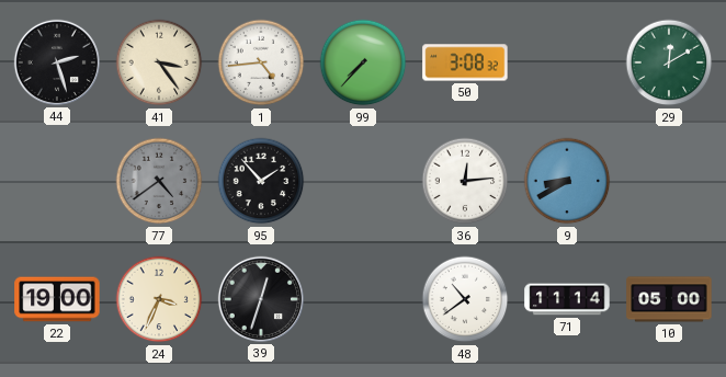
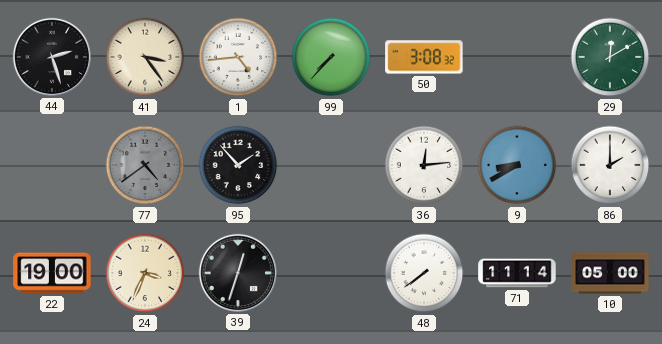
86: none -> 2:00 (610, 165)
48: 10:39 -> 7:39 (424, 273)
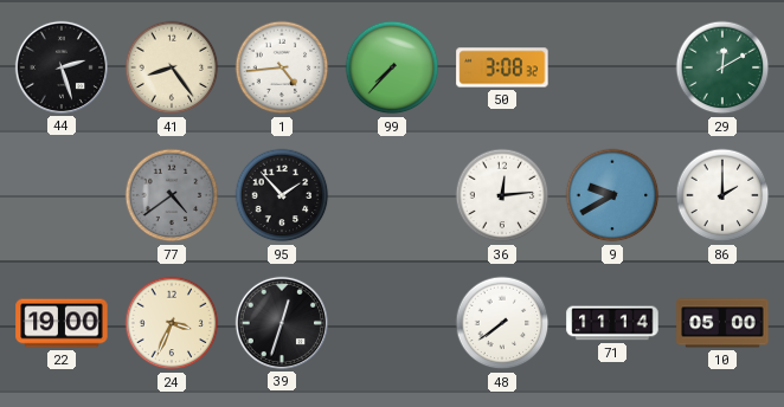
41: 3:24 -> 8:24 (172, 67)
9: 8:40 -> 9:40 (612, 195)
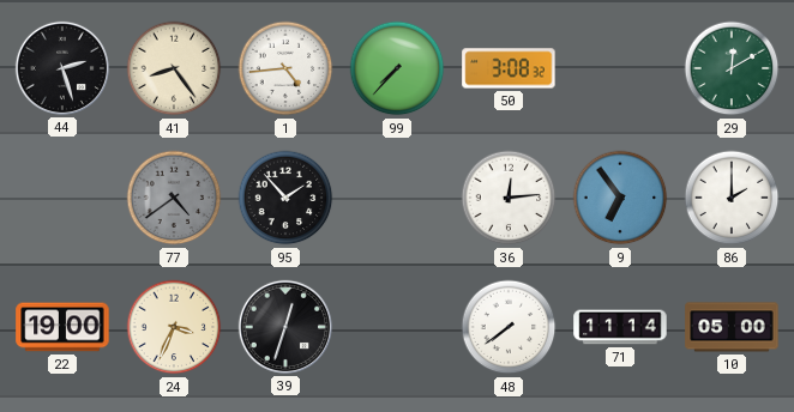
9: 9:40 -> 6:54 (620, 198)
